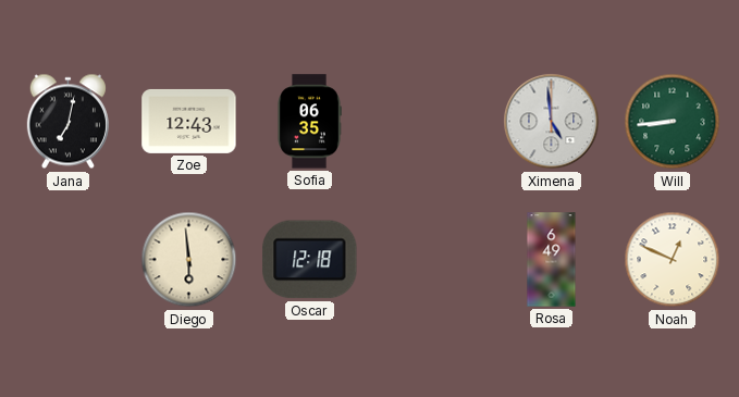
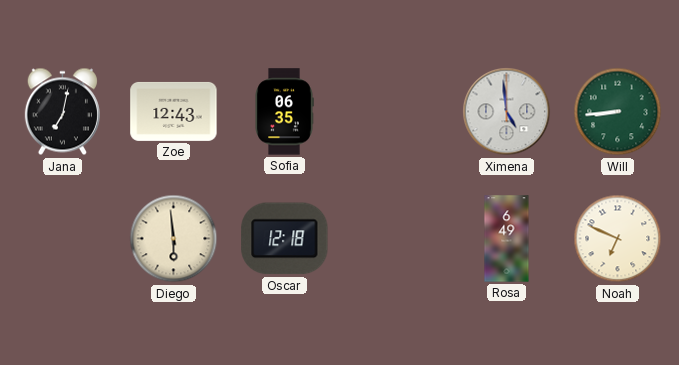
Noah: 12:49 -> 6:49 (618, 239)
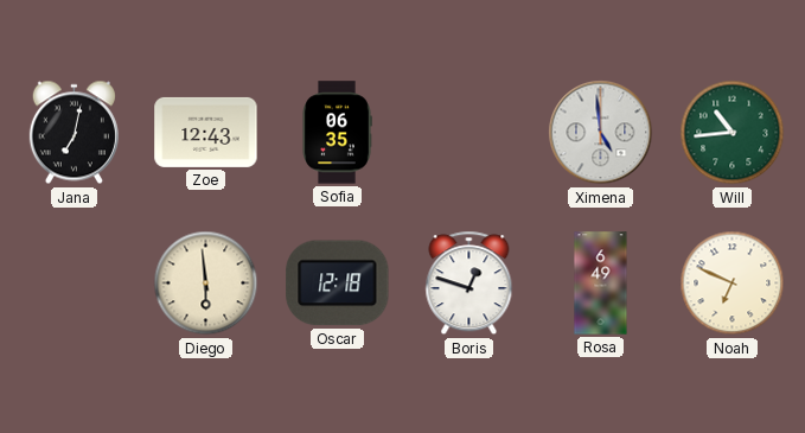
Will: 8:44 -> 10:44 (733, 133)
Boris: none -> 12:48 (469, 284)
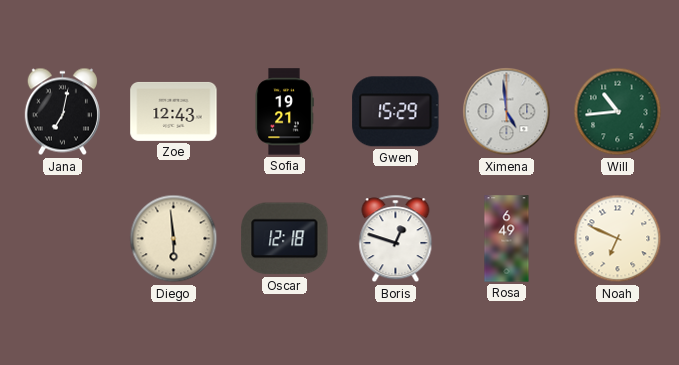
Sofia: 06:35 -> 19:21 (284, 112)
Gwen: none -> 15:29 (396, 112)
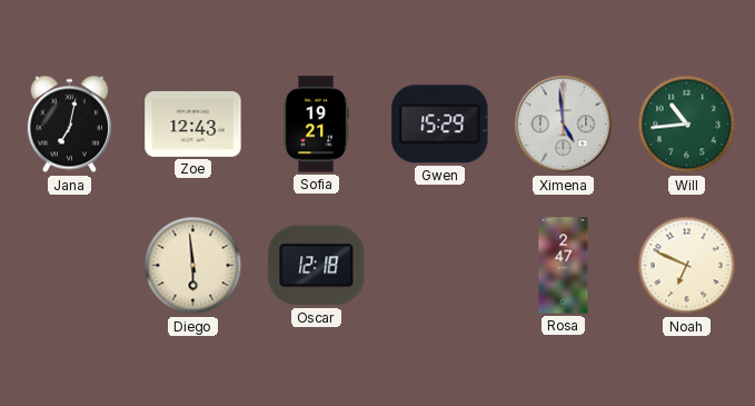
Boris: 12:48 -> none (396, 239)
Rosa: 6:49 -> 2:47 (564, 266)
